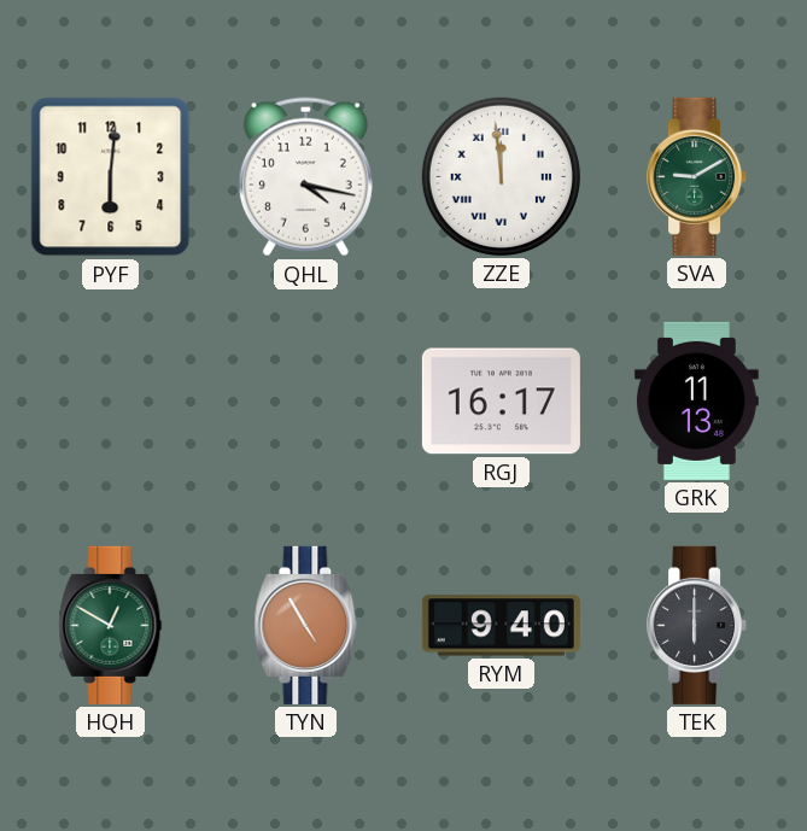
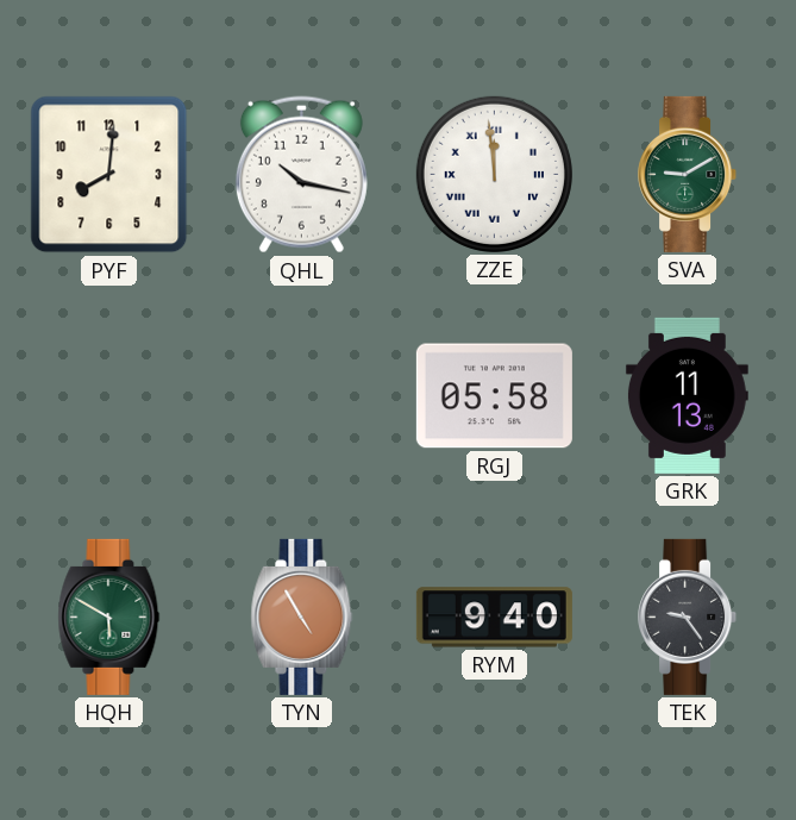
PYF: 6:01 -> 8:01 (109, 175)
QHL: 4:17 -> 10:17 (301, 175)
RGJ: 16:17 -> 05:58 (494, 396)
HQH: 12:50 -> 5:50 (109, 616)
TEK: 6:00 -> 9:24 (688, 616)
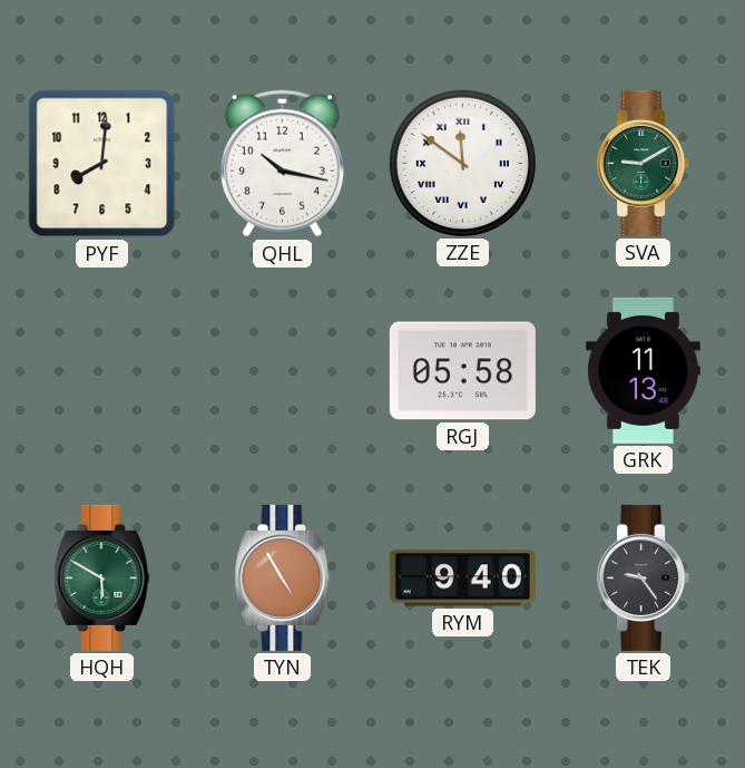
ZZE: 11:59 -> 11:51 (462, 163)
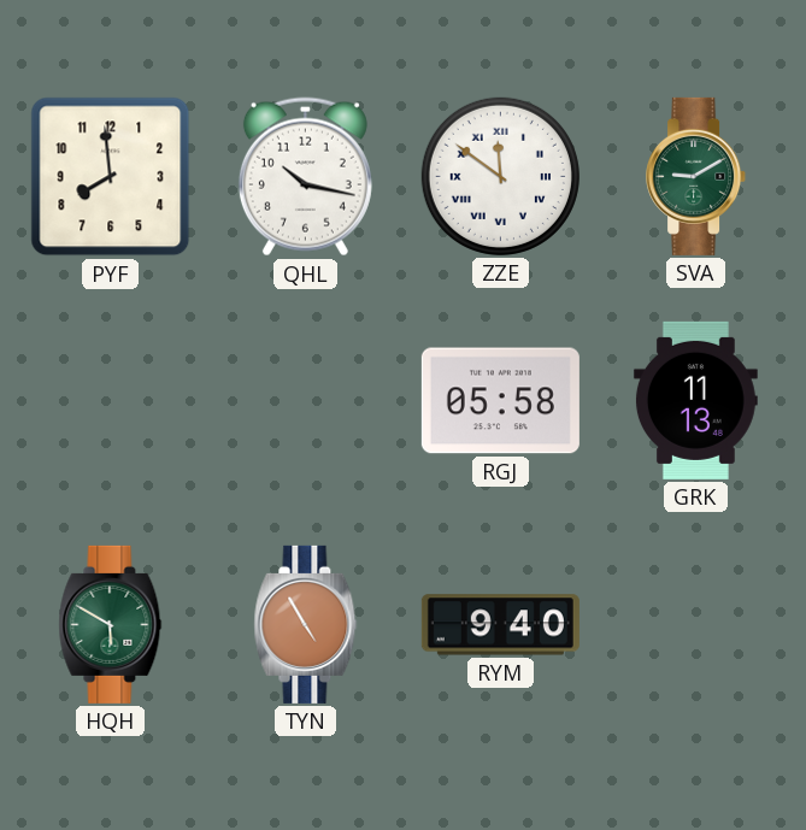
PYF: 8:01 -> 7:59 (111, 177)
TEK: 9:24 -> none (644, 577)
